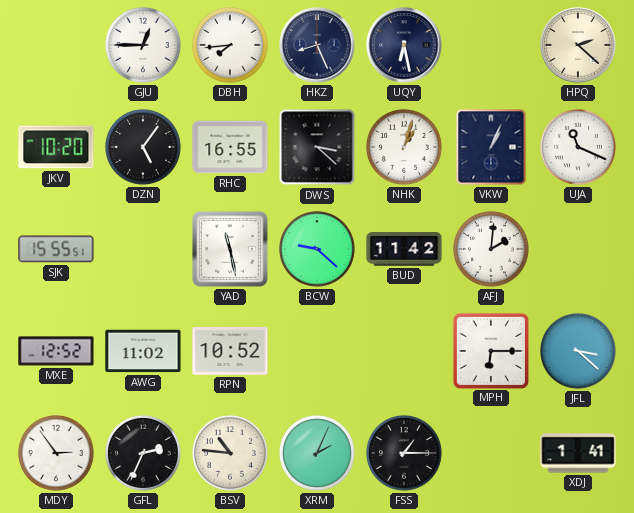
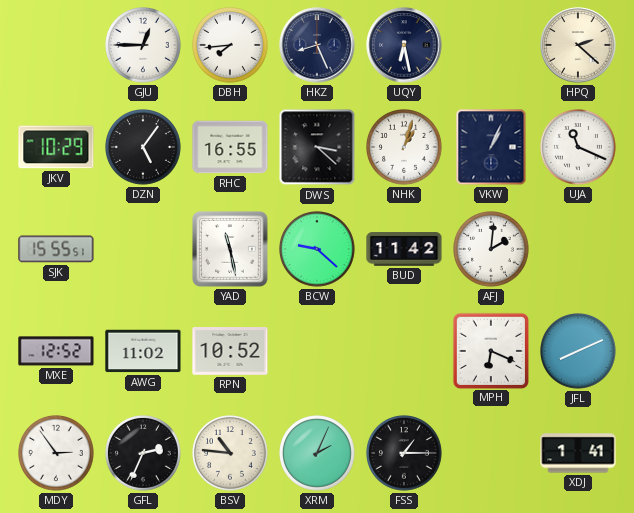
JKV: 10:20 -> 10:29 (56, 147)
MPH: 6:15 -> 6:19 (490, 350)
JFL: 3:22 -> 8:11 (579, 352)
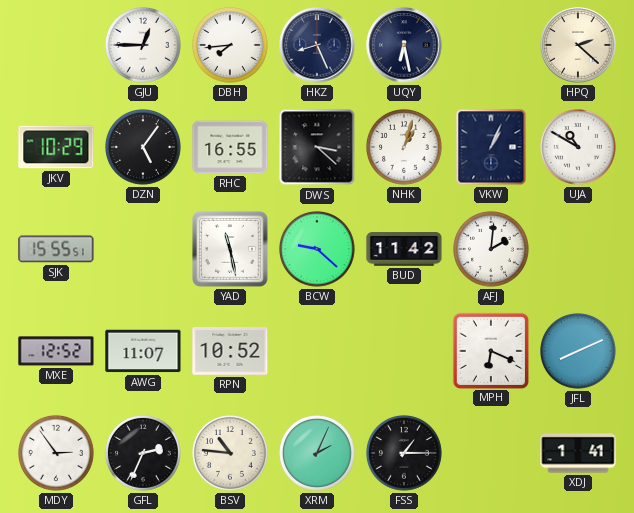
UJA: 11:19 -> 10:50 (579, 148)
AWG: 11:02 -> 11:07 (143, 351)
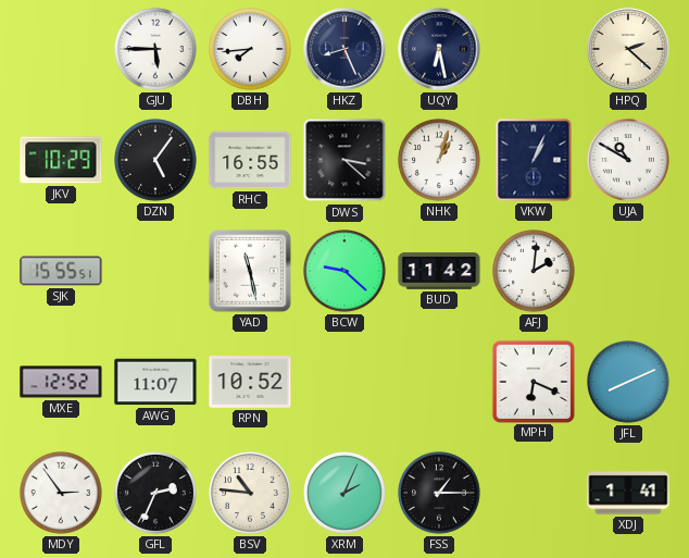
GJU: 12:45 -> 5:45 (156, 50)
